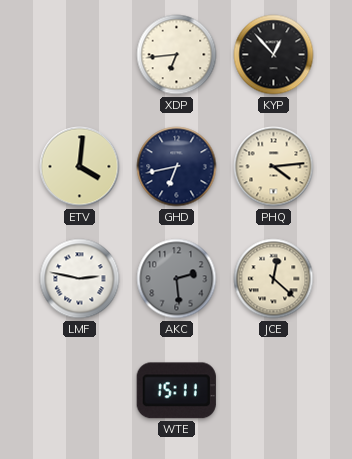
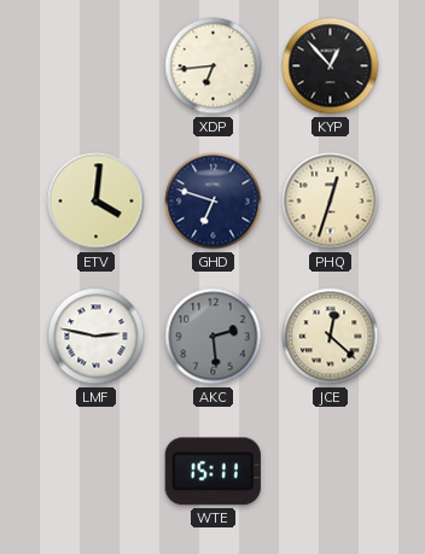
GHD: 6:43 -> 6:48 (214, 202)
PHQ: 4:14 -> 12:33 (331, 202)
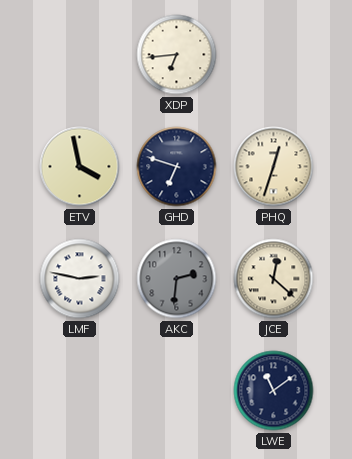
KYP: 12:53 -> none (331, 66)
ETV: 4:01 -> 3:58 (80, 167)
AKC: 2:29 -> 2:31 (177, 279)
WTE: 15:11 -> none (212, 472)
LWE: none -> 11:09 (274, 391)
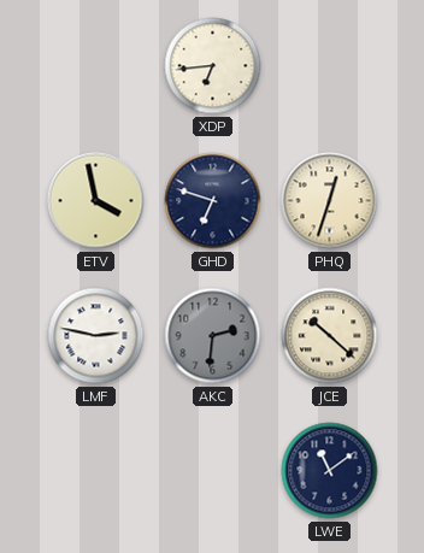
JCE: 12:22 -> 10:22 (330, 336)
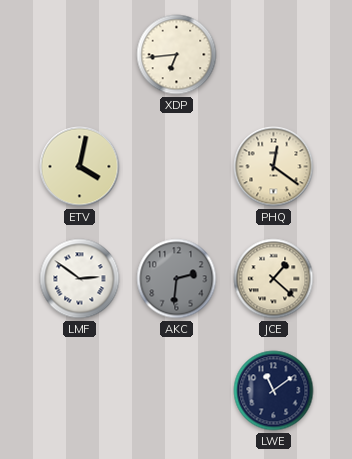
ETV: 3:58 -> 4:02 (80, 167)
GHD: 6:48 -> none (213, 201)
PHQ: 12:33 -> 12:21 (274, 167)
LMF: 2:47 -> 2:51 (80, 279)
JCE: 10:22 -> 1:22 (274, 279)
